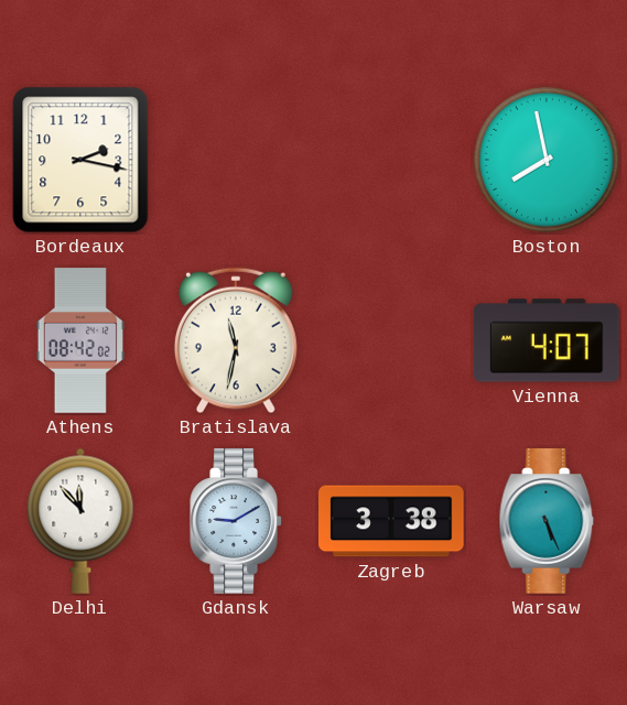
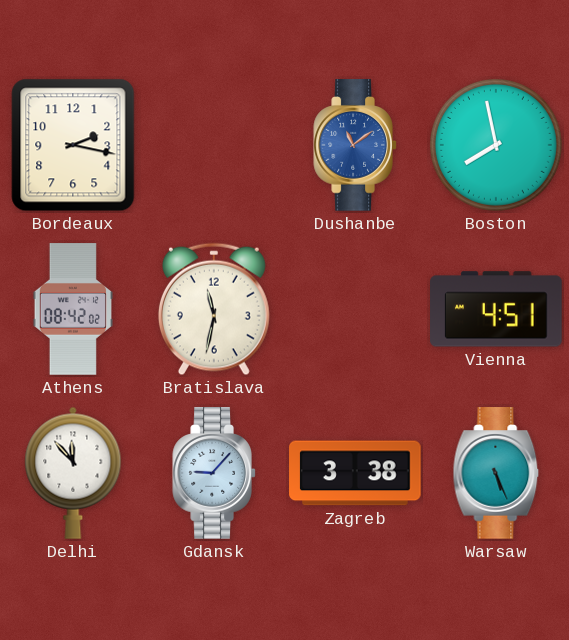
Dushanbe: none -> 11:09 (355, 145)
Vienna: 4:07 -> 4:51 (496, 309)
Gdansk: 9:10 -> 9:07 (214, 473)
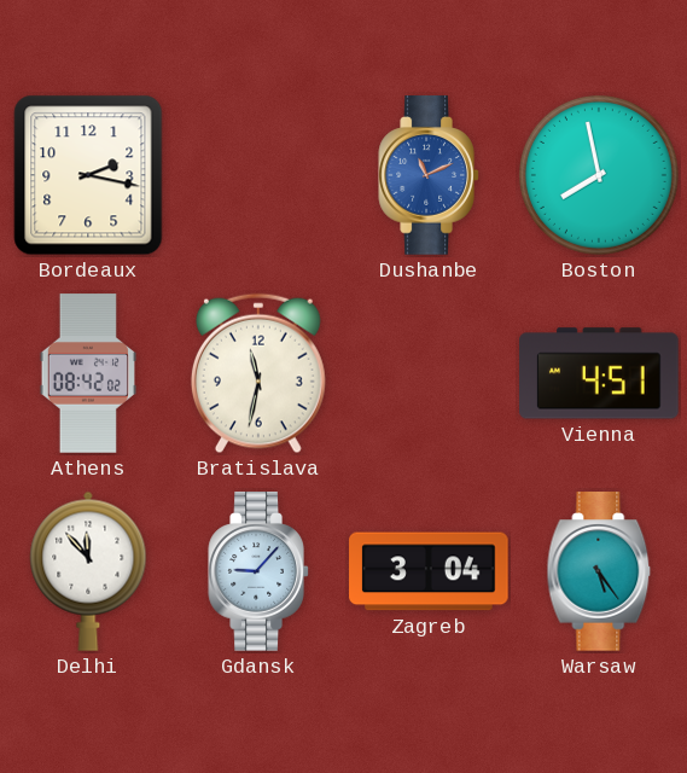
Dushanbe: 11:09 -> 11:11 (429, 175)
Zagreb: 3:38 -> 3:04 (429, 571)
Warsaw: 5:26 -> 5:24 (599, 571)
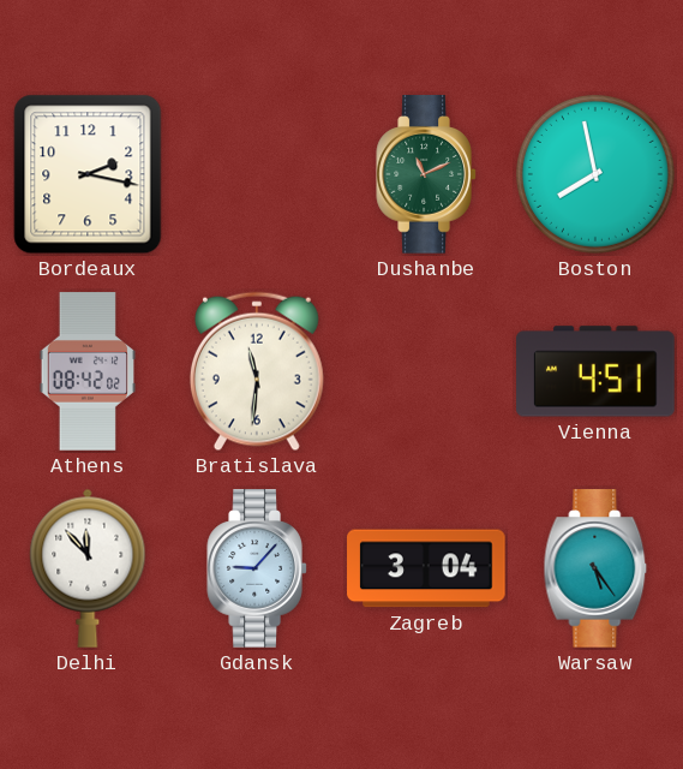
Dushanbe dial: blue -> green (426, 174)
Bratislava: 11:32 -> 11:31 (257, 371)
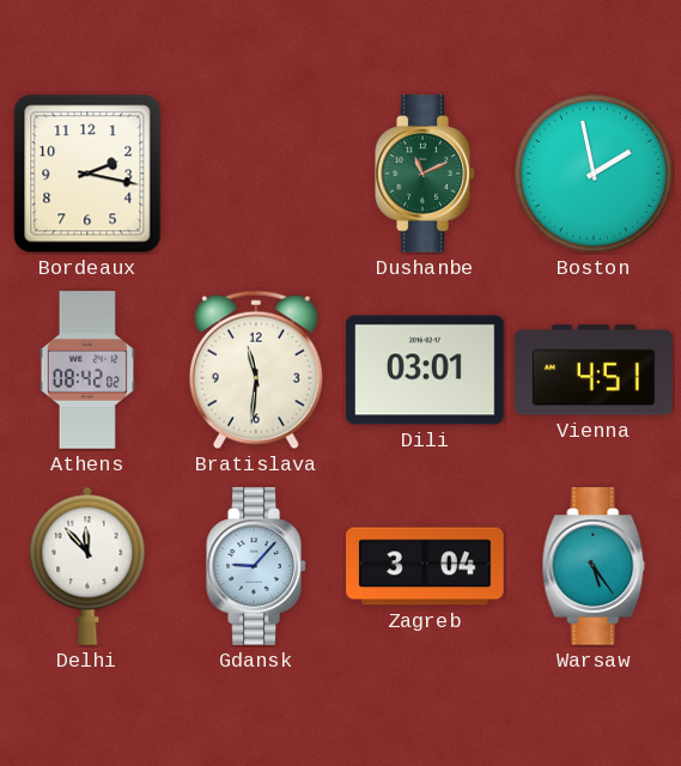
Boston: 7:58 -> 1:58 (594, 174)
Dili: none -> 03:01 (425, 370)
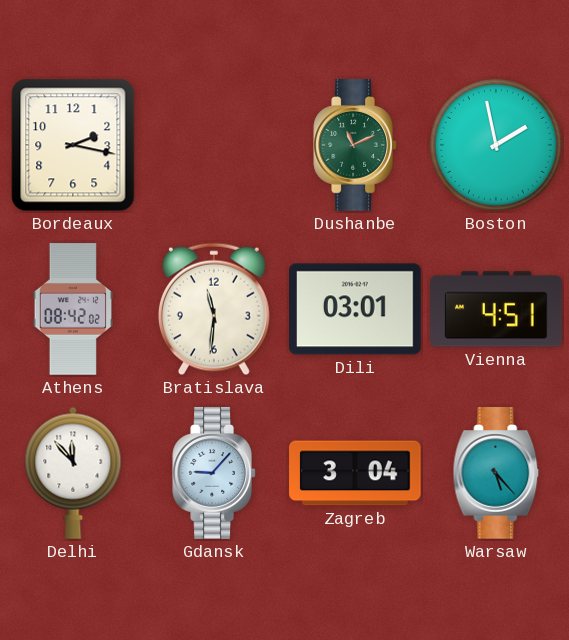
Warsaw: 5:24 -> 5:23 (496, 473)
